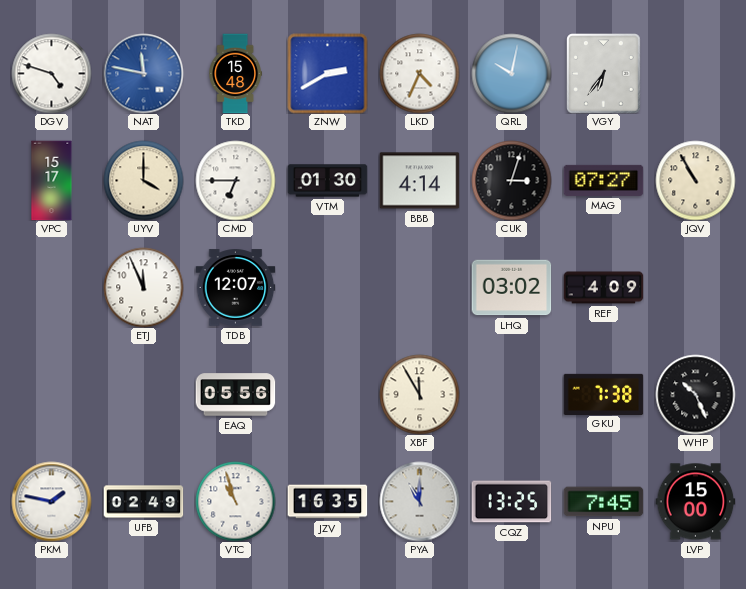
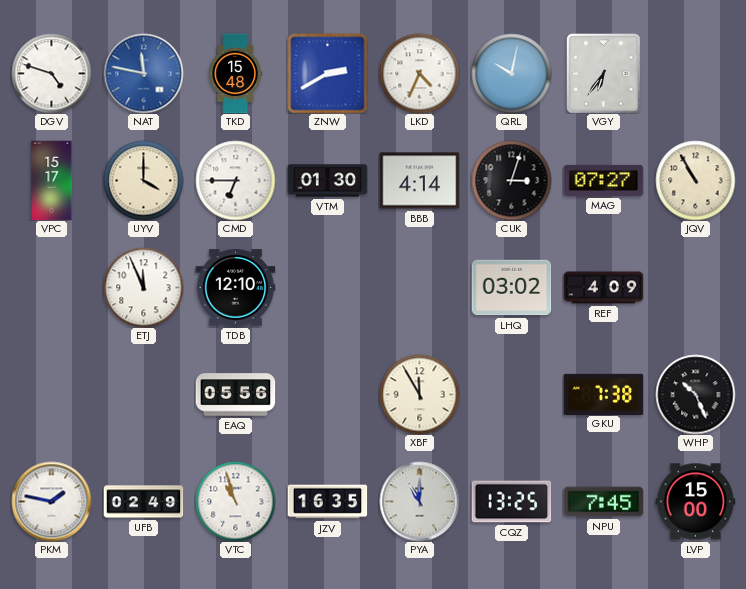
TDB: 12:07 -> 12:10 (235, 288)
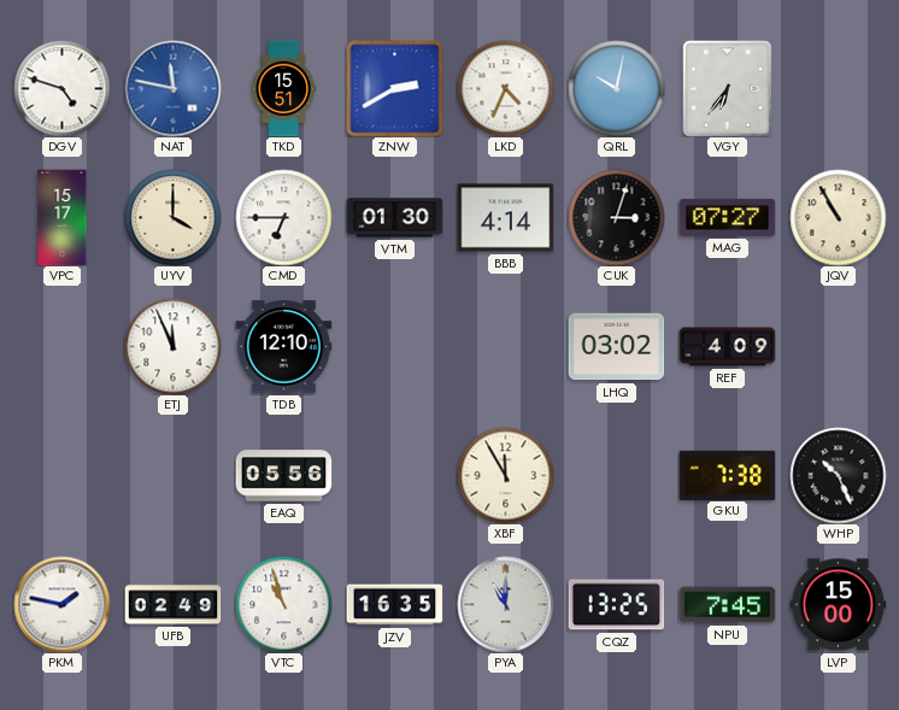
TKD: 15:48 -> 15:51 (283, 88)
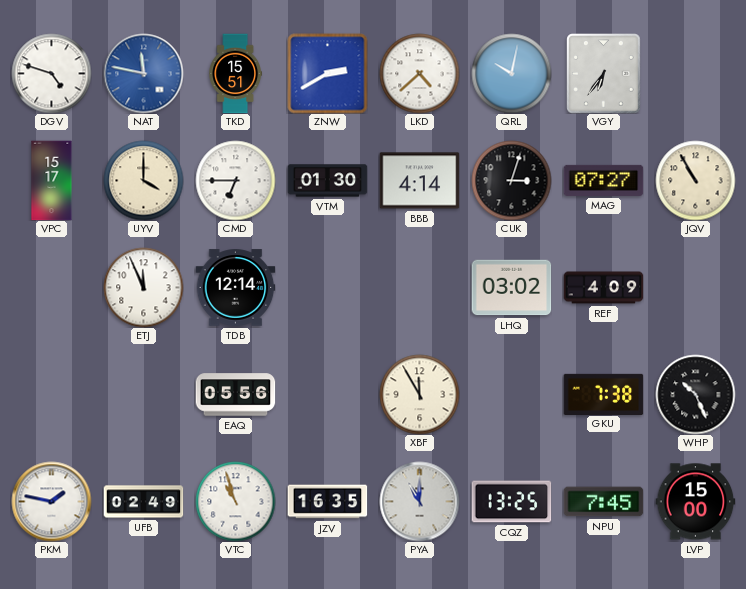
LKD: 4:34 -> 4:38 (419, 73)
TDB: 12:10 -> 12:14 (235, 288)
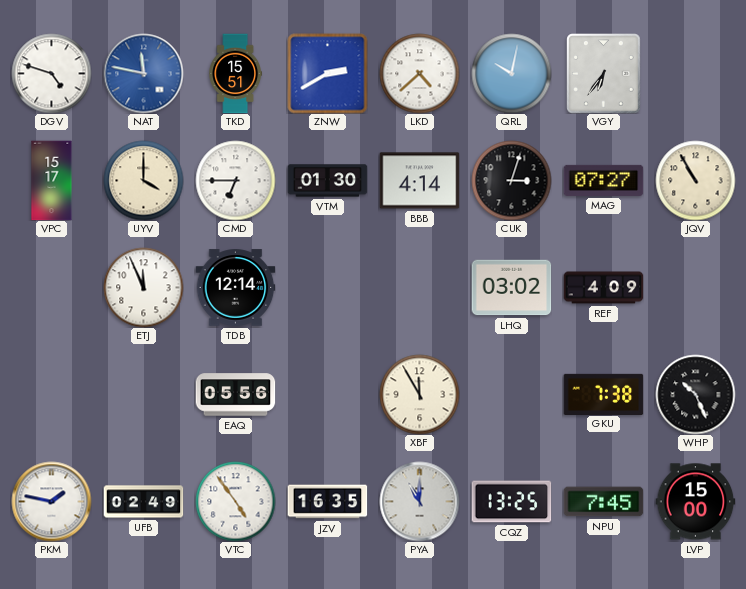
VTC: 10:57 -> 4:54 (235, 501)
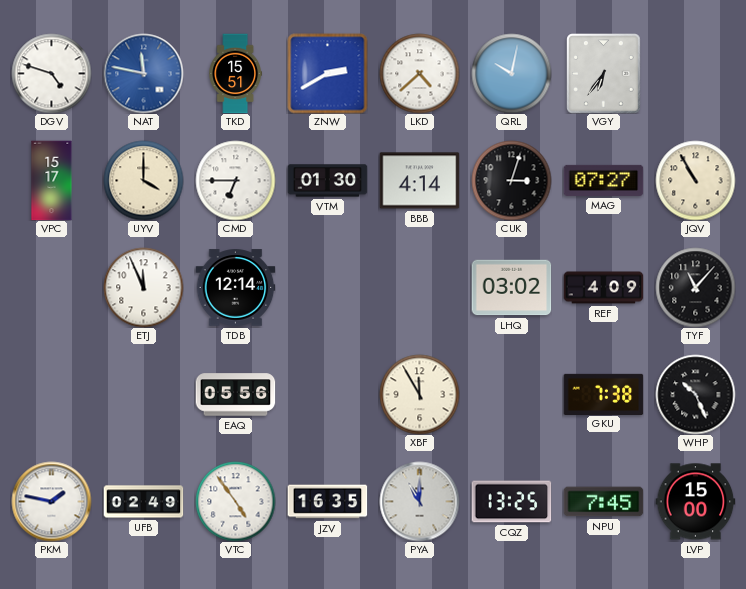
TYF: none -> 11:07 (695, 287)
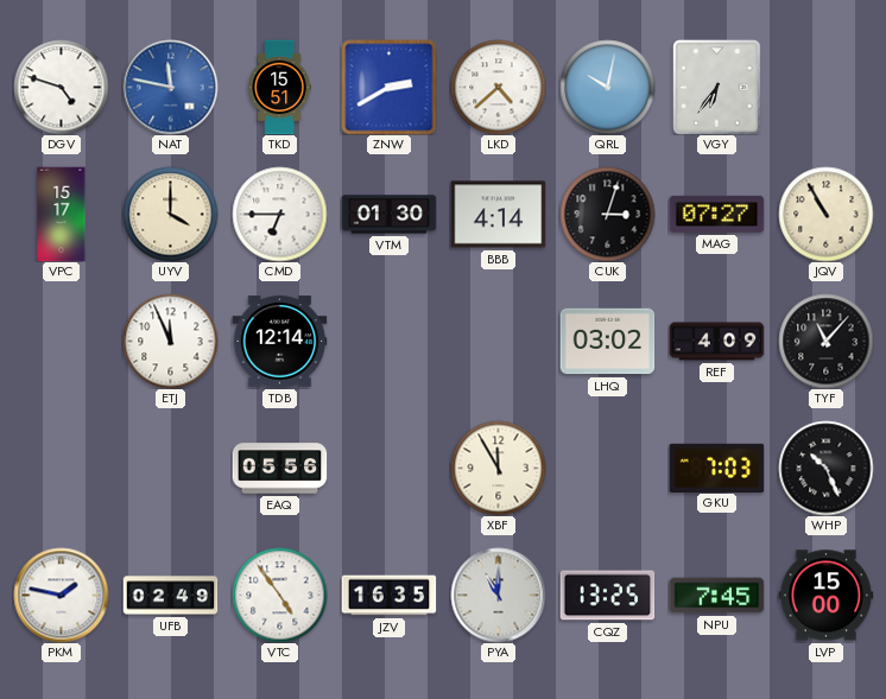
GKU: 7:38 -> 7:03 (716, 468)
